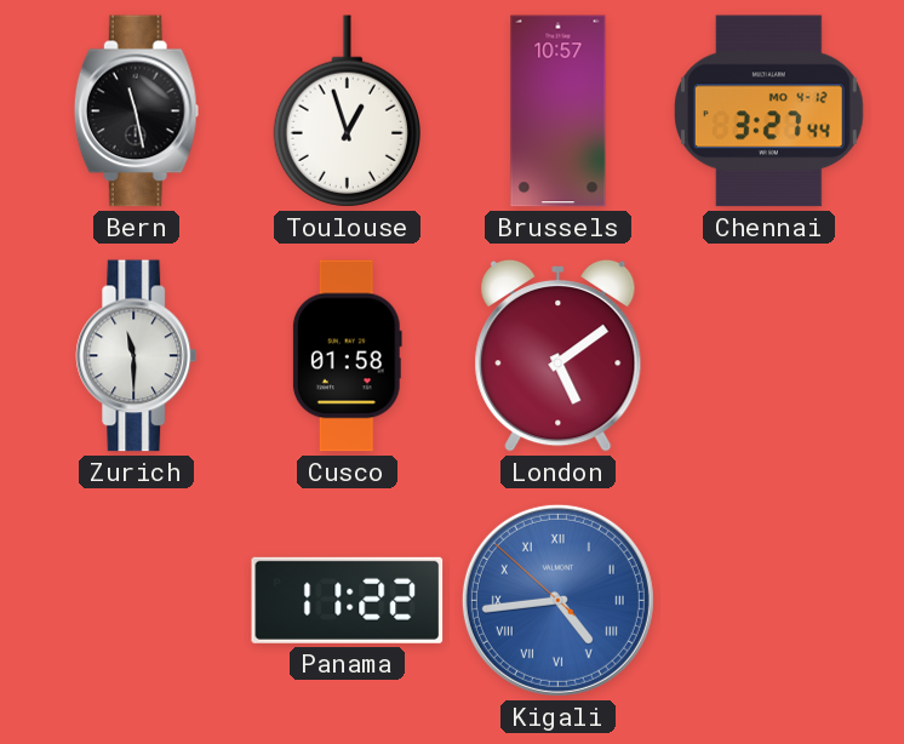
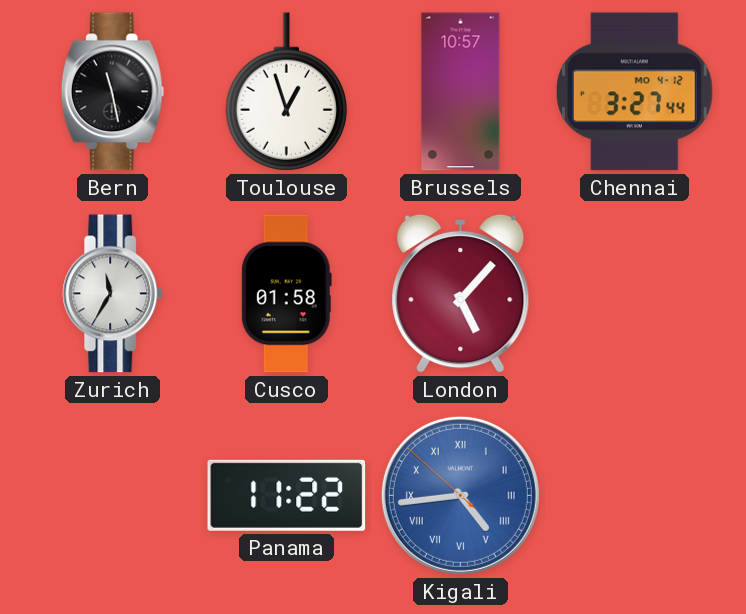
Zurich: 11:30 -> 11:35 (113, 294)
London: 5:09 -> 5:07 (461, 293)
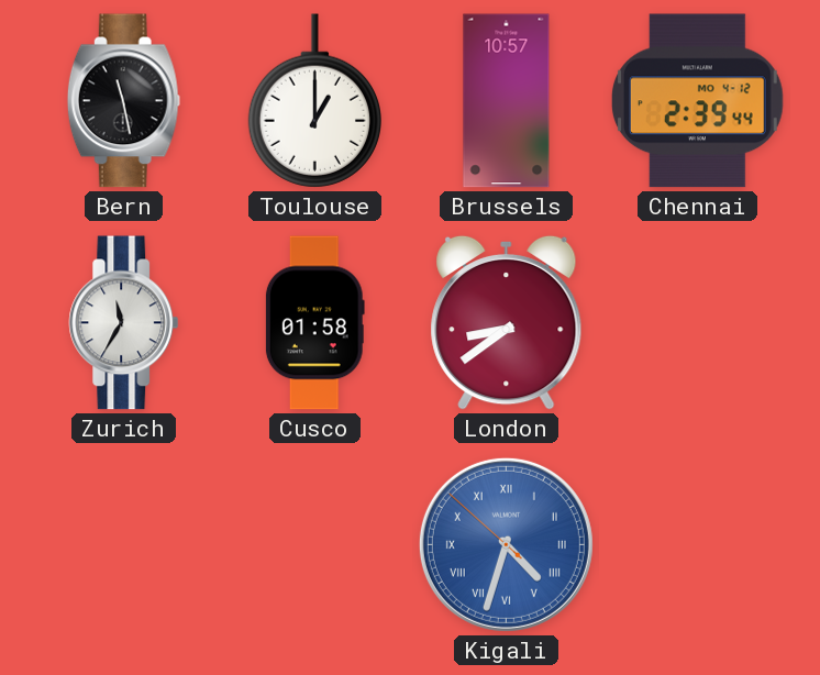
Toulouse: 12:57 -> 1:00 (314, 101)
Chennai: 3:27 -> 2:39 (697, 101)
London: 5:07 -> 8:39 (507, 322)
Panama: 11:22 -> none (287, 495)
Kigali: 4:43 -> 4:32 (506, 544)
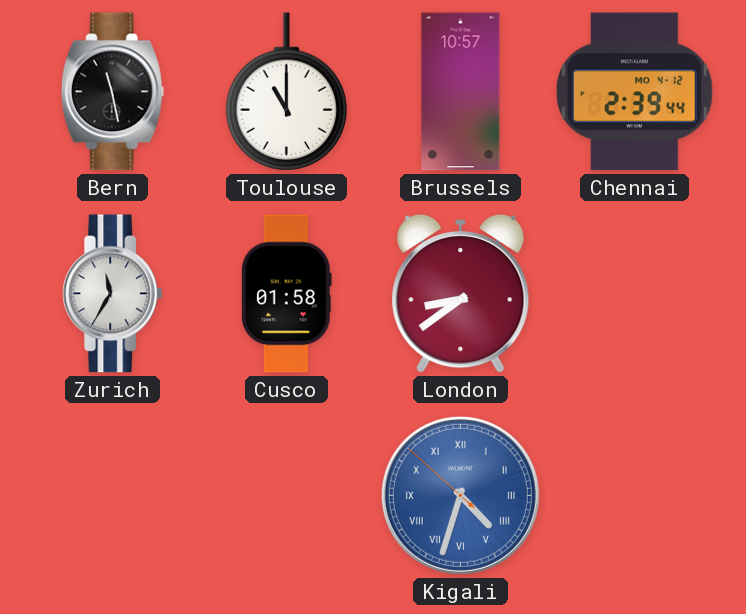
Toulouse: 1:00 -> 11:00 (286, 92)
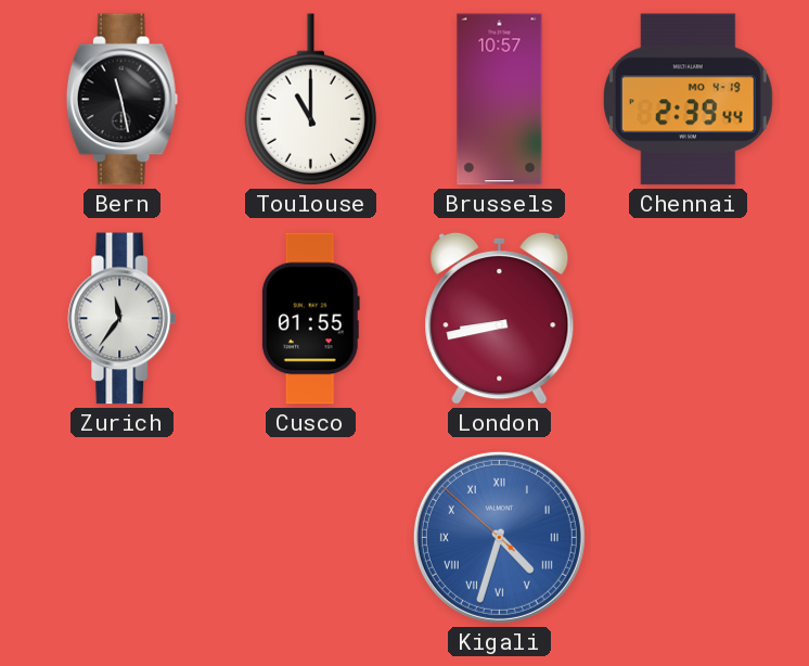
Chennai date: MO 4-12 -> MO 4-19 (688, 100)
Zurich: 11:35 -> 11:36 (123, 319)
Cusco: 01:58 -> 01:55 (310, 319)
London: 8:39 -> 8:43 (500, 318)
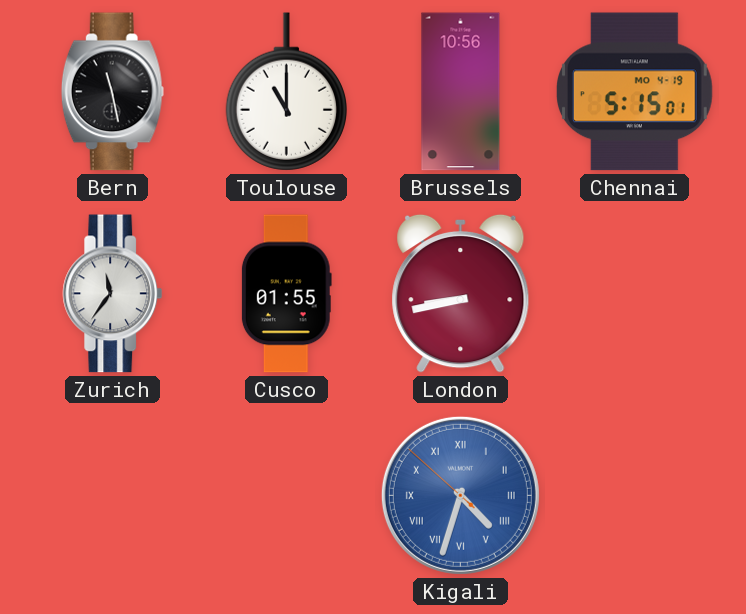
Brussels: 10:57 -> 10:56 (461, 92)
Chennai: 2:39 -> 5:15 (634, 92)
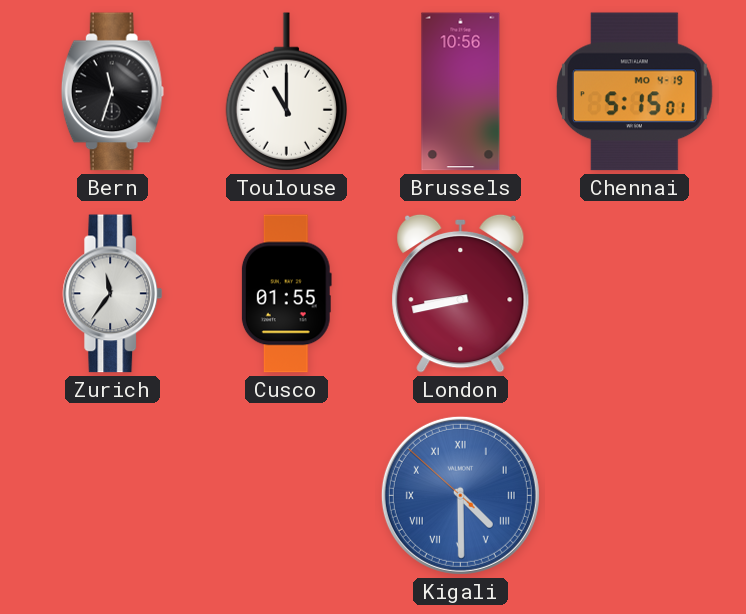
Bern: 11:28 -> 11:33 (112, 92)
Kigali: 4:32 -> 4:29 (460, 495)
